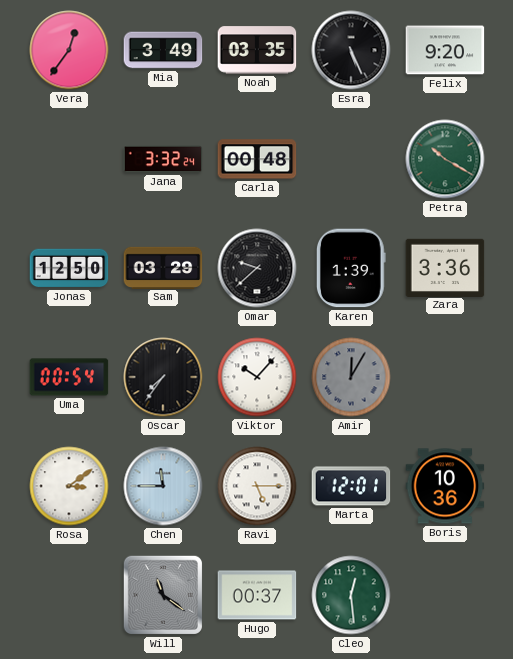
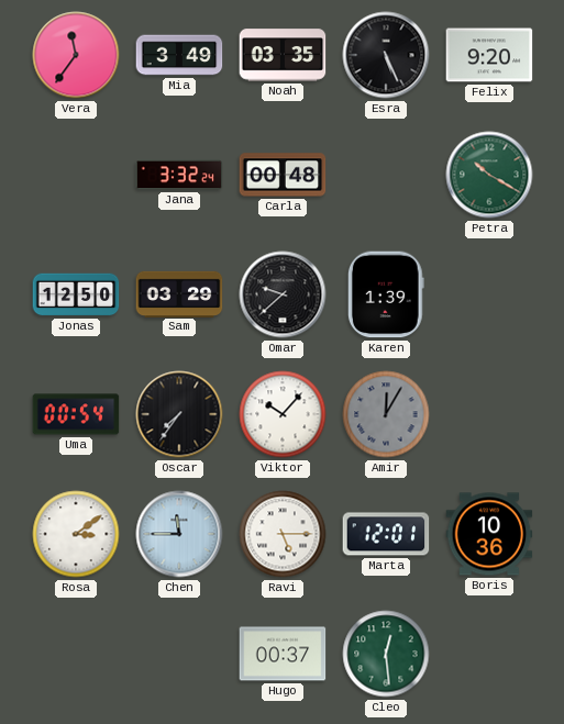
Vera: 12:36 -> 11:36 (76, 55)
Zara: 3:36 -> none (445, 267)
Will: 11:21 -> none (163, 595)
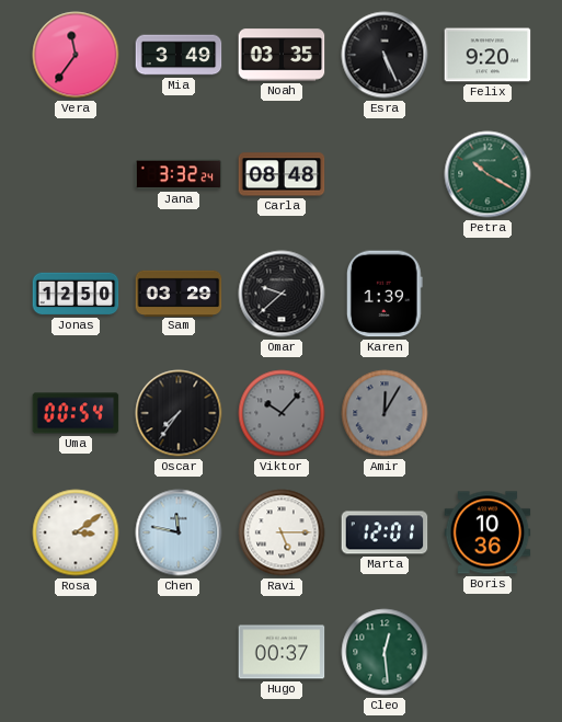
Carla: 00:48 -> 08:48 (282, 174)
Viktor dial: white -> grey (282, 413)
Chen: 11:45 -> 11:47 (179, 532)
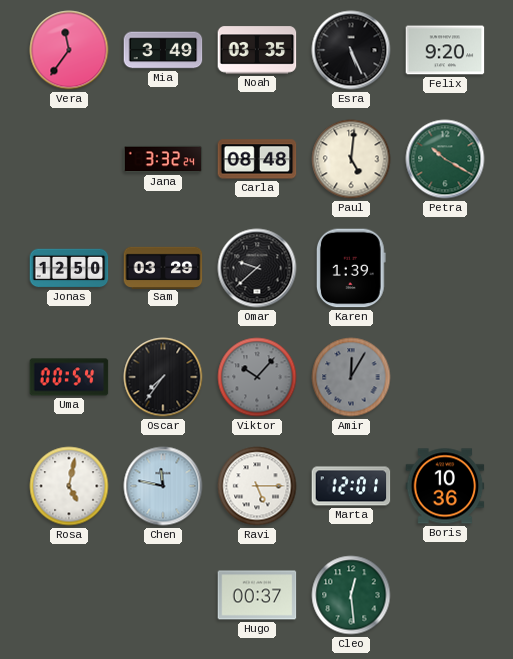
Paul: none -> 5:01 (351, 159)
Rosa: 3:09 -> 5:02 (69, 486)
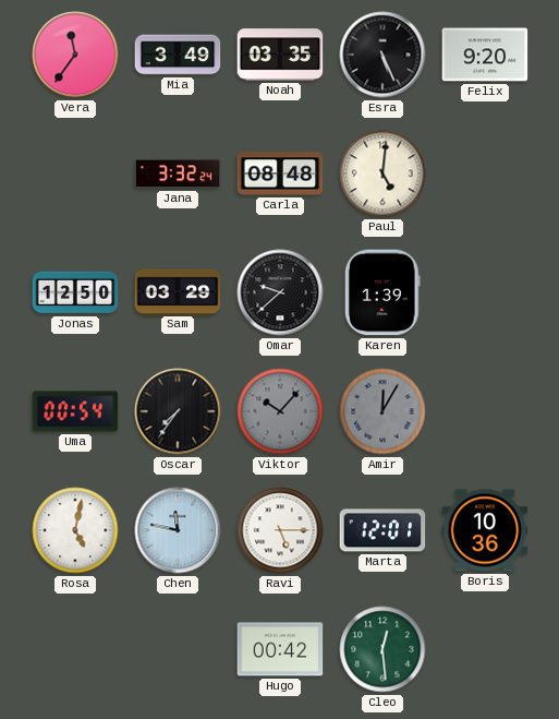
Petra: 10:20 -> none (445, 159)
Hugo: 00:37 -> 00:42 (280, 649)
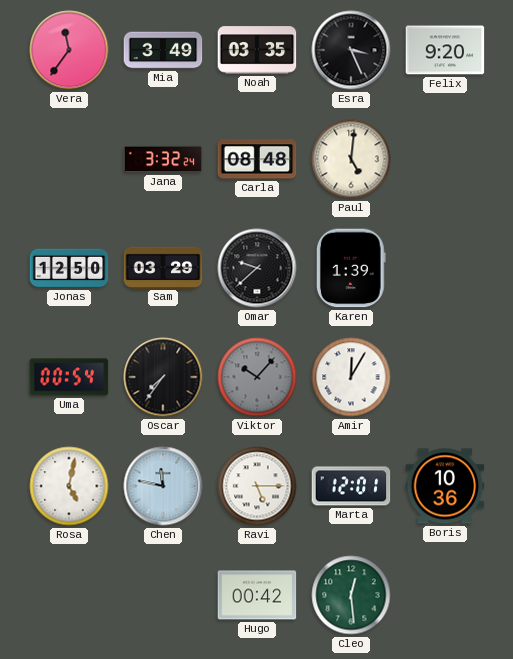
Esra: 5:26 -> 3:26 (351, 50)
Amir dial: grey -> white (351, 377)
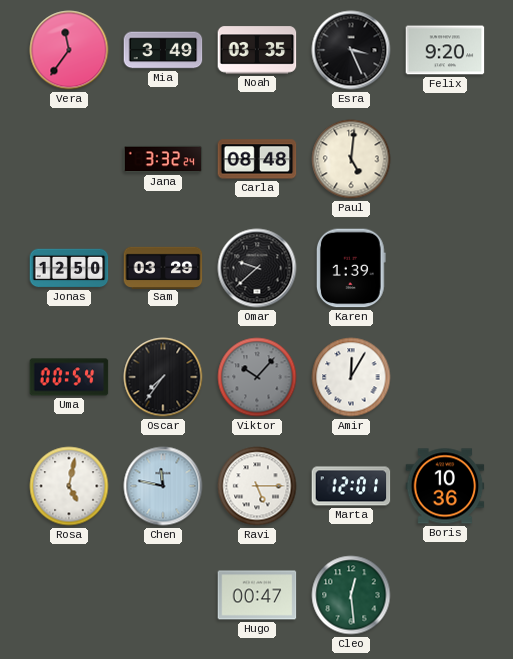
Hugo: 00:42 -> 00:47 (257, 595)
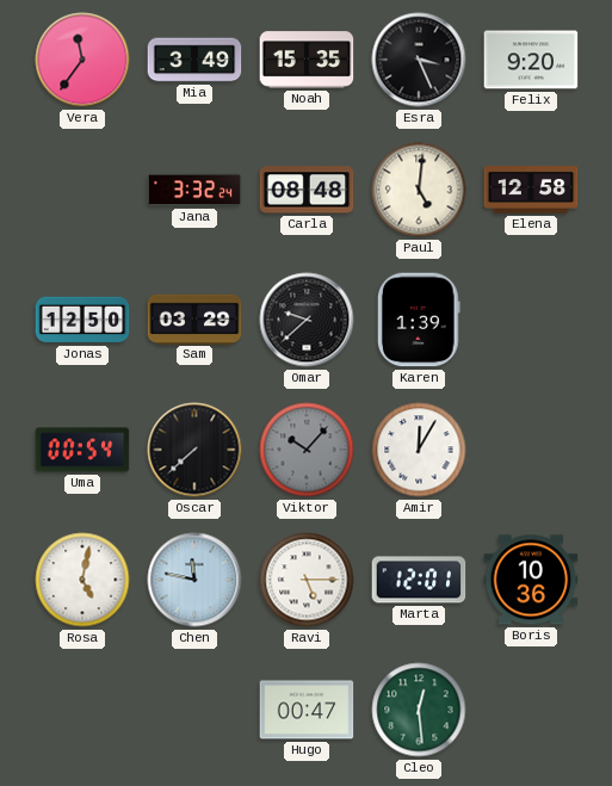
Noah: 03:35 -> 15:35 (307, 60)
Elena: none -> 12:58 (531, 191)
Oscar: 7:36 -> 7:38 (194, 450)
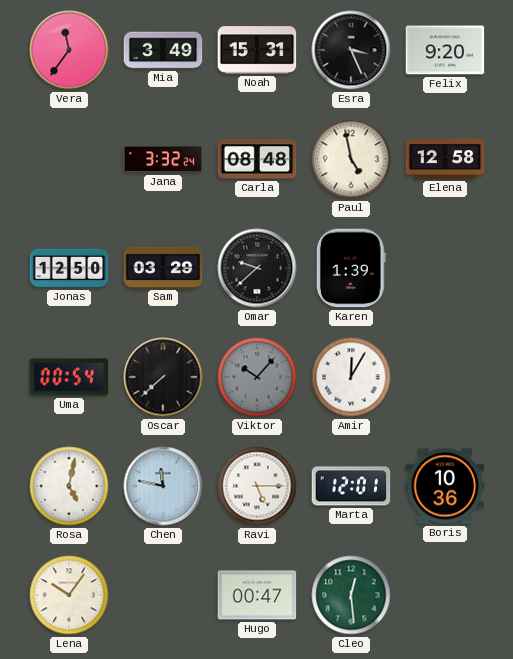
Noah: 15:35 -> 15:31 (257, 50)
Paul: 5:01 -> 4:58 (351, 159)
Lena: none -> 10:06 (69, 595)
